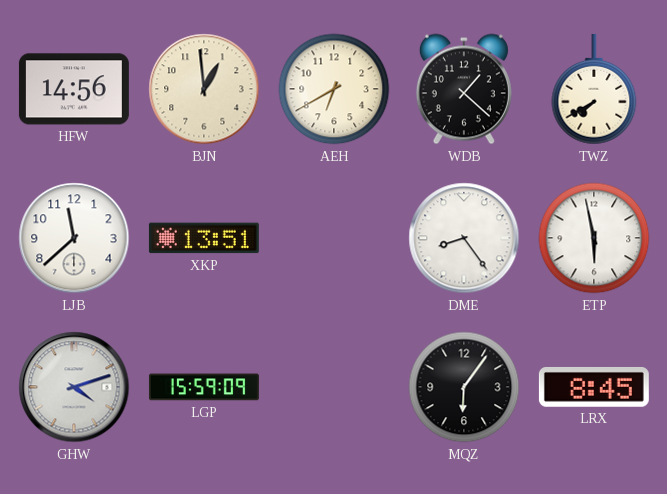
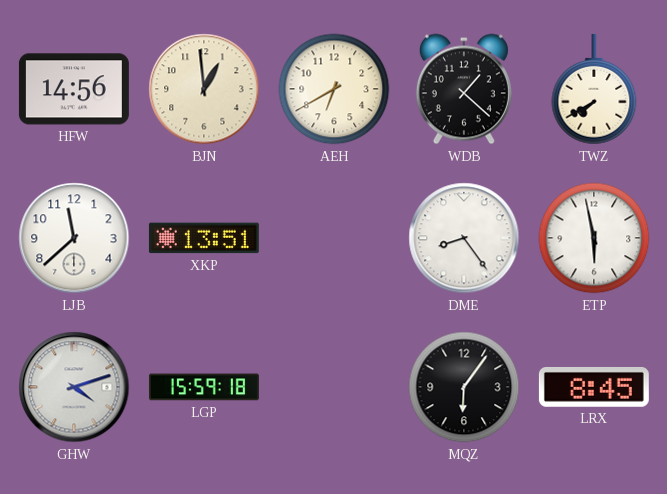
LGP: 15:59:09 -> 15:59:18 (204, 387)
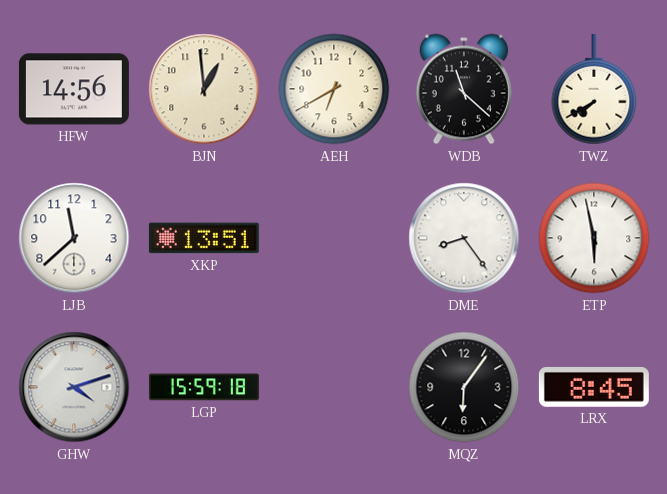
WDB: 1:22 -> 11:22 (464, 89)
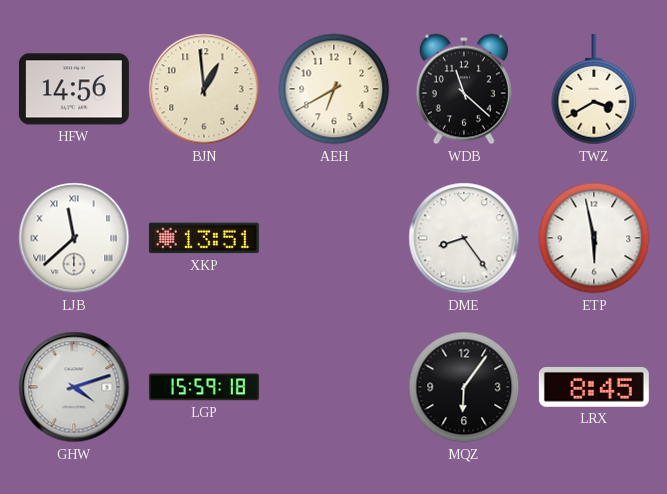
TWZ: 7:40 -> 3:40 (594, 89)
LJB numerals: Arabic -> Roman (74, 238)
